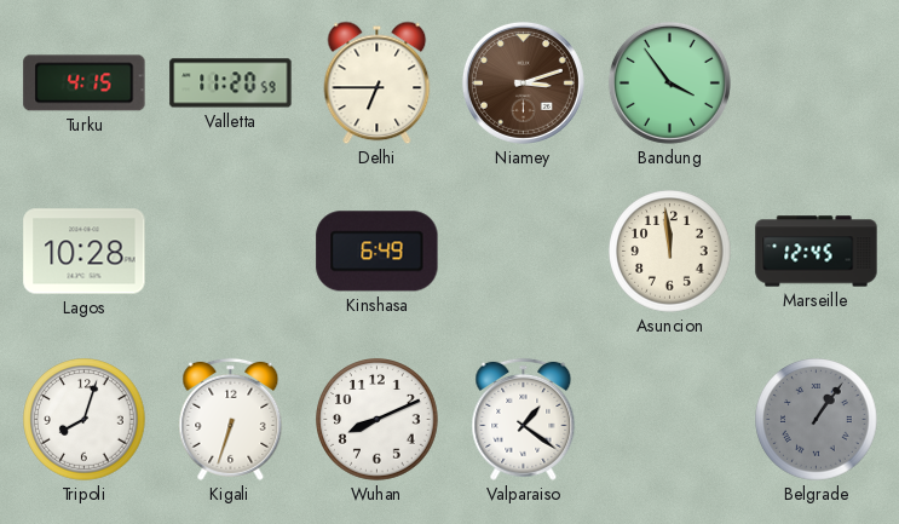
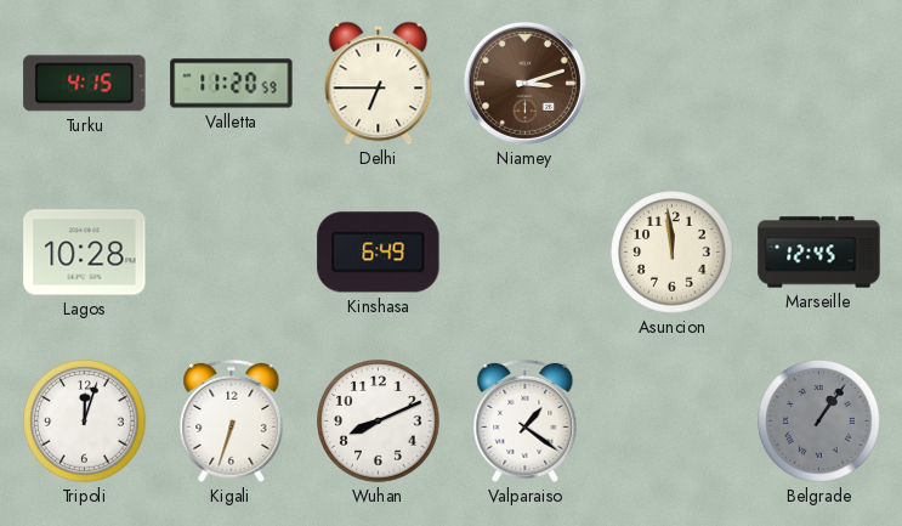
Bandung: 3:54 -> none (669, 82)
Tripoli: 8:03 -> 12:03 (85, 422)
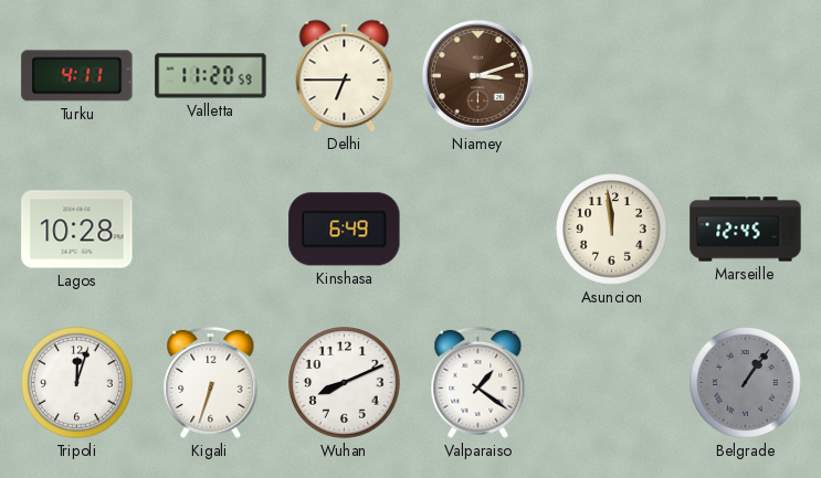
Turku: 4:15 -> 4:11 (77, 76)
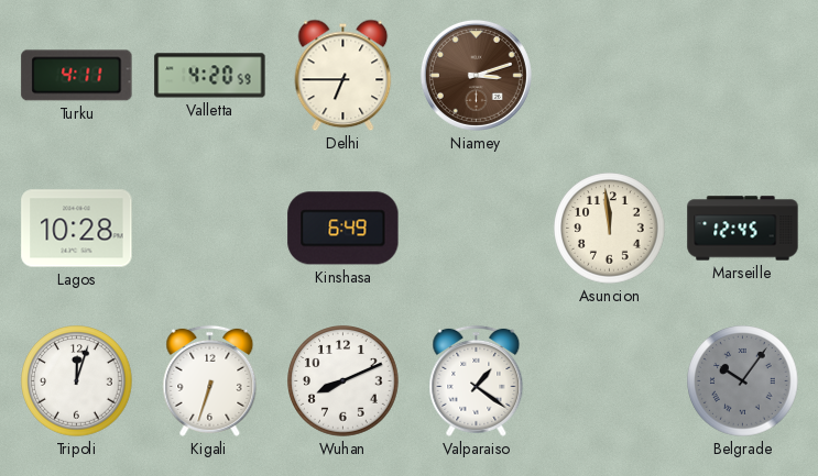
Valletta: 11:20 -> 4:20 (210, 76)
Belgrade: 1:06 -> 10:06 (743, 381)
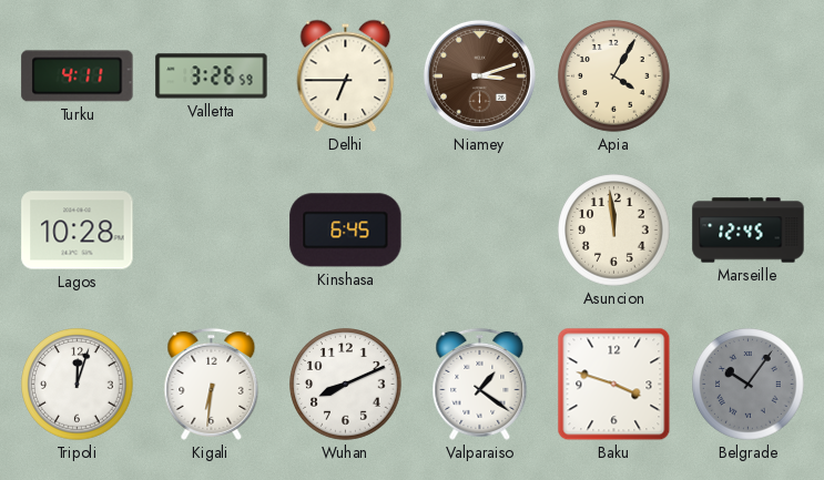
Valletta: 4:20 -> 3:26 (212, 76)
Apia: none -> 4:05 (614, 76)
Kinshasa: 6:49 -> 6:45 (346, 231)
Kigali: 6:33 -> 6:31 (212, 384)
Baku: none -> 3:48 (614, 385)
